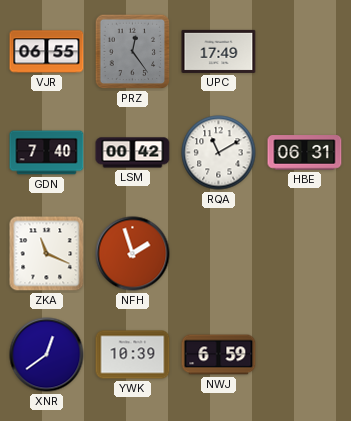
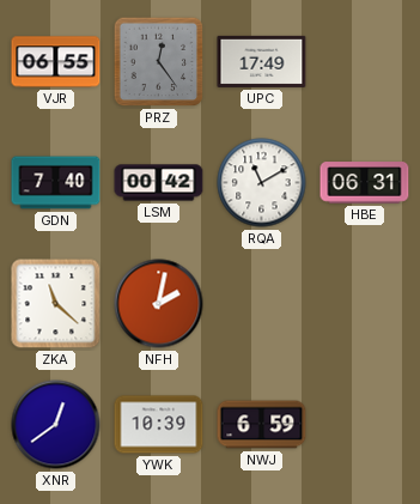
ZKA: 11:19 -> 11:22 (56, 304)
NFH: 1:57 -> 2:02 (159, 304)
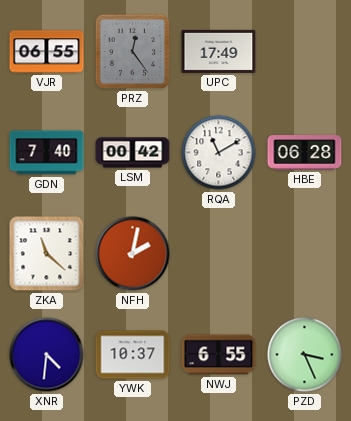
HBE: 06:31 -> 06:28 (305, 153)
XNR: 12:39 -> 4:31 (47, 355)
YWK: 10:39 -> 10:37 (133, 355)
NWJ: 6:59 -> 6:55 (219, 355)
PZD: none -> 3:26 (305, 355)
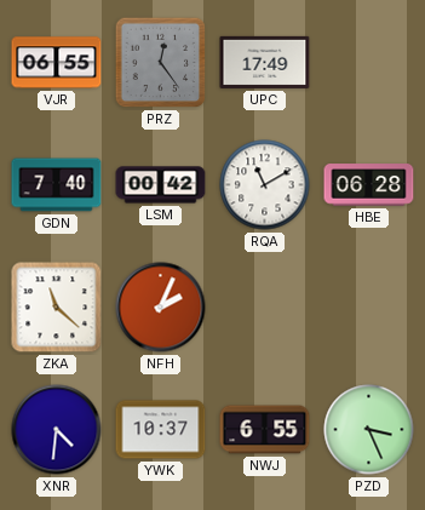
NFH: 2:02 -> 2:04 (161, 308)
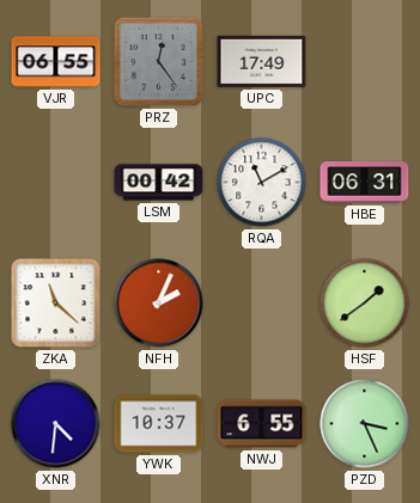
GDN: 7:40 -> none (57, 185)
HBE: 06:28 -> 06:31 (365, 183)
HSF: none -> 1:39 (365, 303)
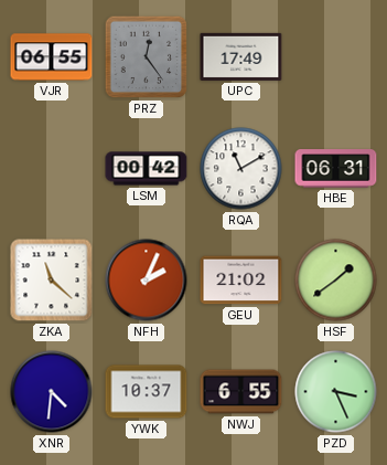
GEU: none -> 21:02 (241, 281)
